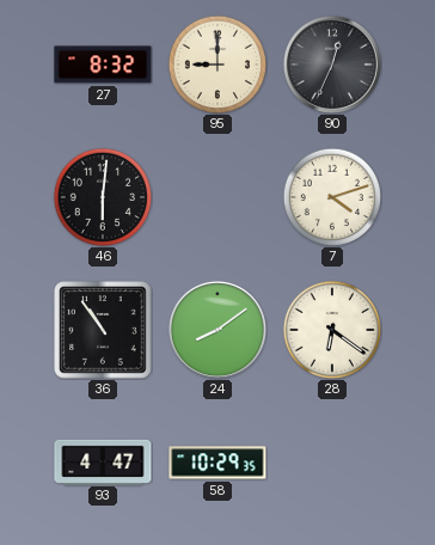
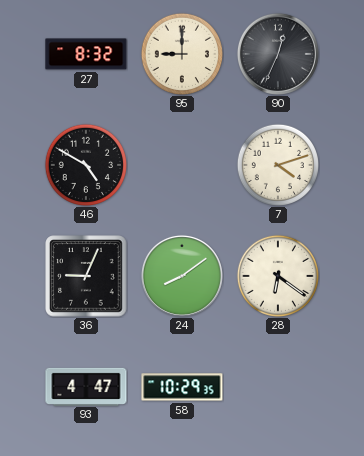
46: 6:01 -> 4:50 (85, 164)
36: 10:54 -> 9:04 (86, 276)
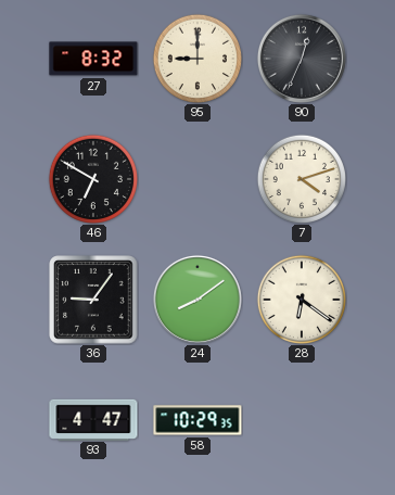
46: 4:50 -> 6:50 (92, 178)
36: 9:04 -> 9:06 (93, 300)
